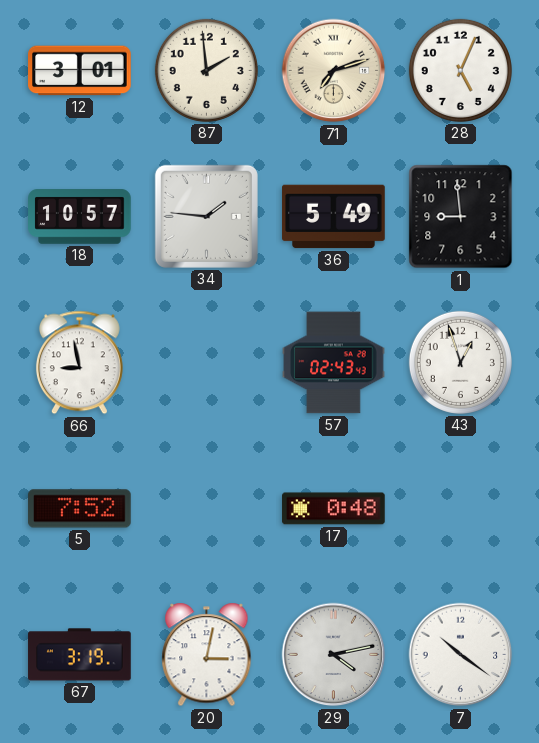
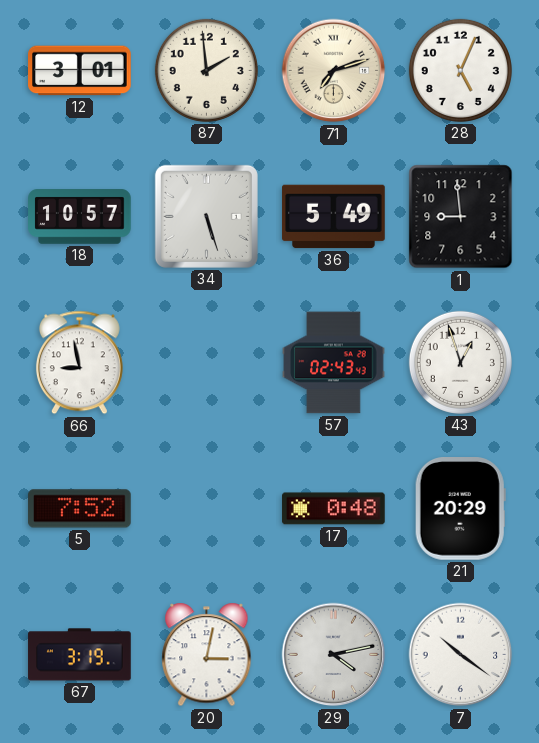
34: 1:46 -> 5:27 (206, 216)
21: none -> 20:29 (460, 509)
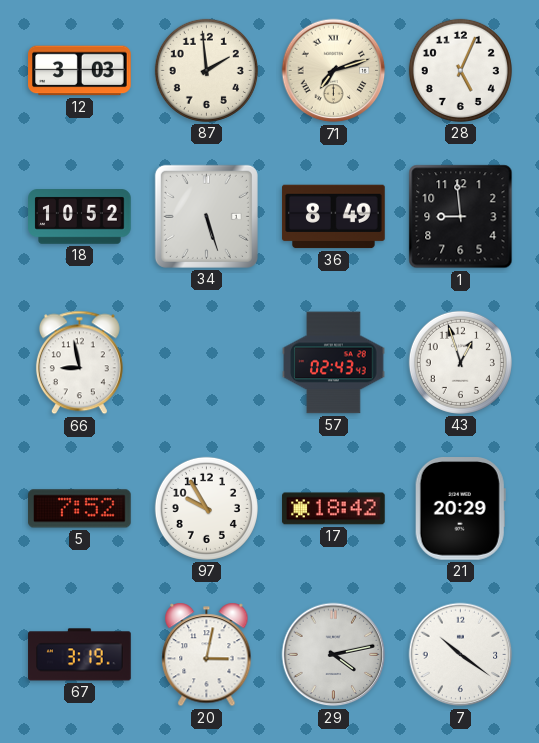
12: 3:01 -> 3:03 (80, 71)
18: 10:57 -> 10:52 (80, 217)
36: 5:49 -> 8:49 (334, 217)
97: none -> 9:55 (206, 508)
17: 0:48 -> 18:42 (334, 509)
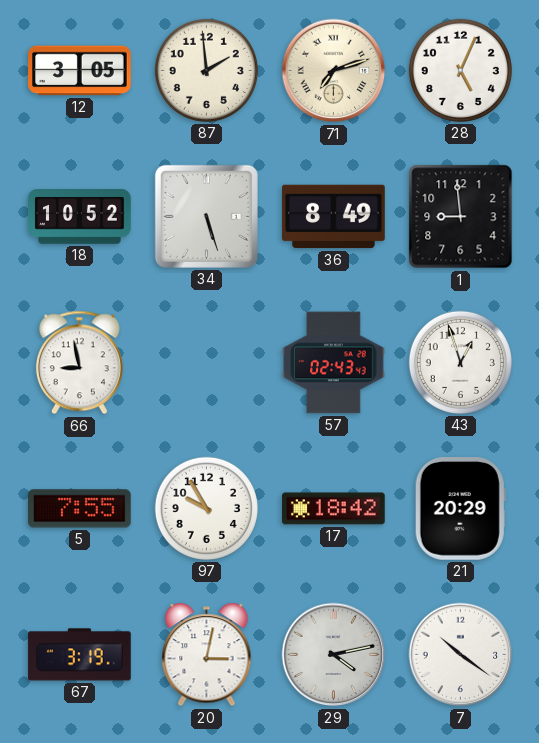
12: 3:03 -> 3:05 (80, 71)
5: 7:52 -> 7:55 (80, 509)
